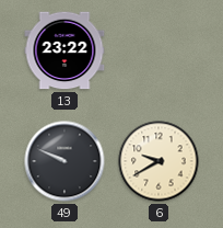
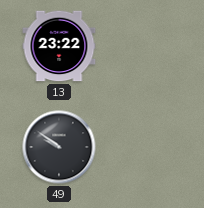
49: 9:49 -> 9:51 (59, 147)
6: 9:40 -> none (159, 161)
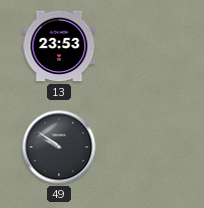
13: 23:22 -> 23:53 (59, 46)
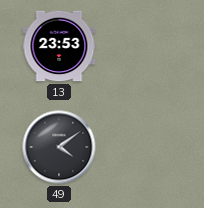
49: 9:51 -> 4:09 (59, 147)
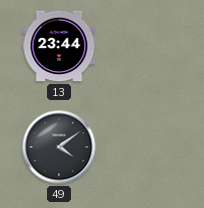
13: 23:53 -> 23:44 (59, 46)
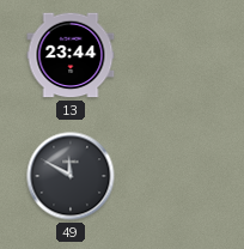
49: 4:09 -> 11:50 (71, 176)
